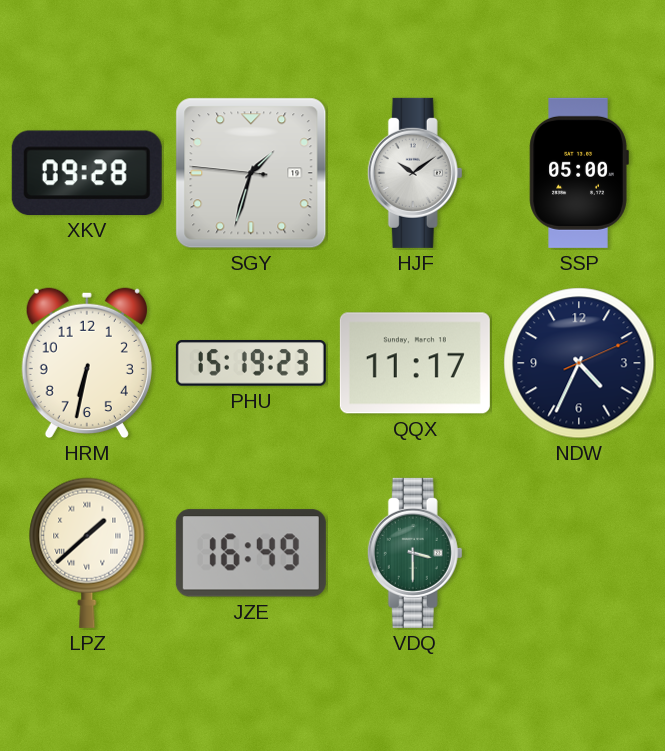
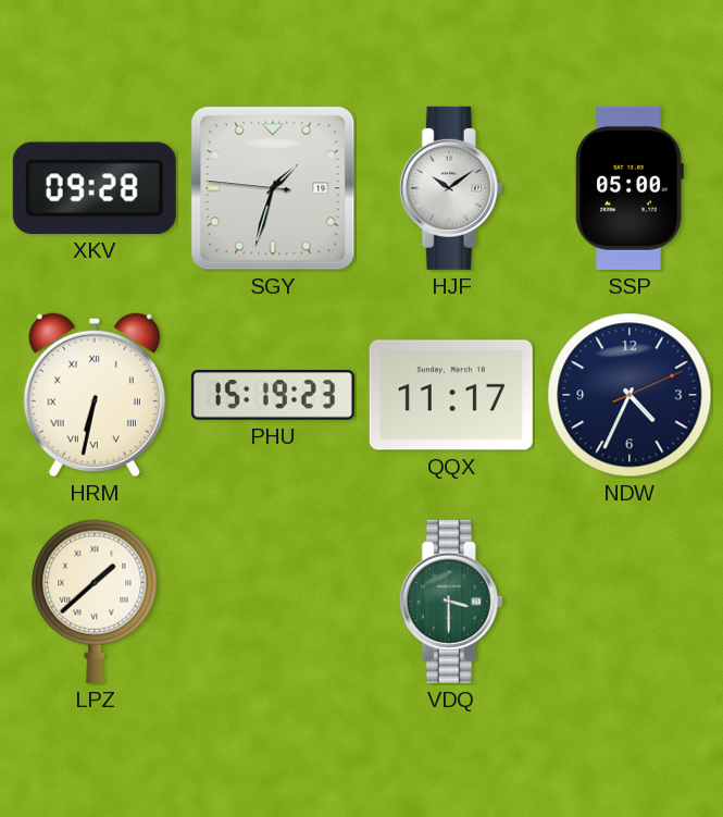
HRM numerals: Arabic -> Roman (95, 395)
JZE: 16:49 -> none (251, 553)
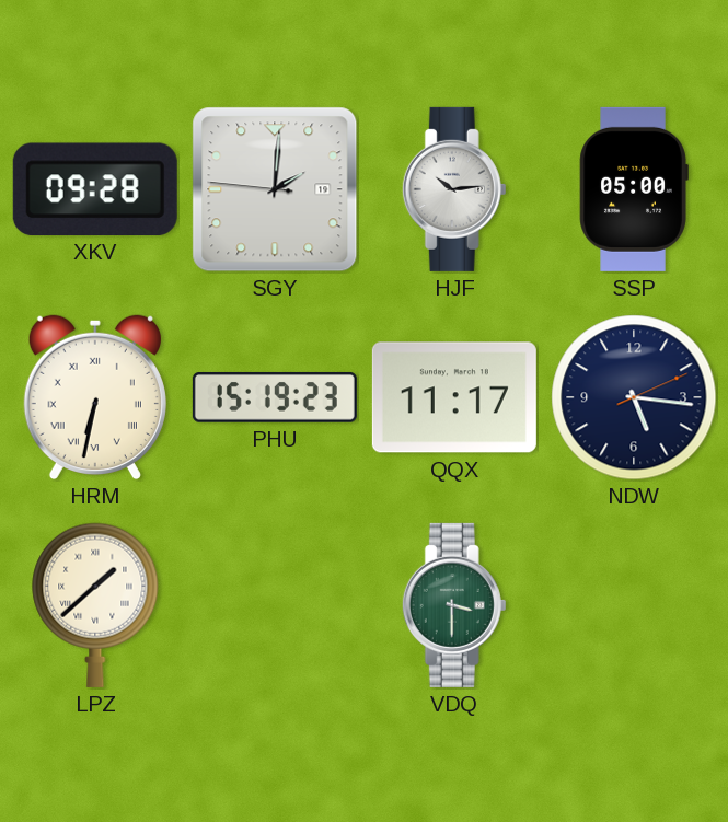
SGY: 1:32 -> 2:00 (275, 189)
HJF: 10:09 -> 10:14 (454, 189)
NDW: 4:34 -> 5:16 (634, 397)
